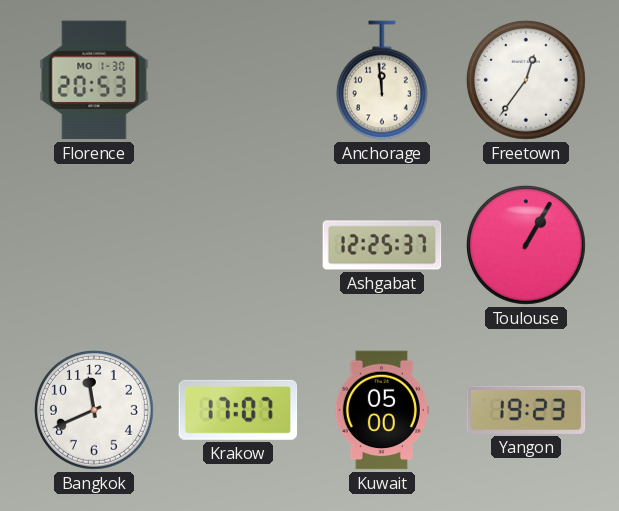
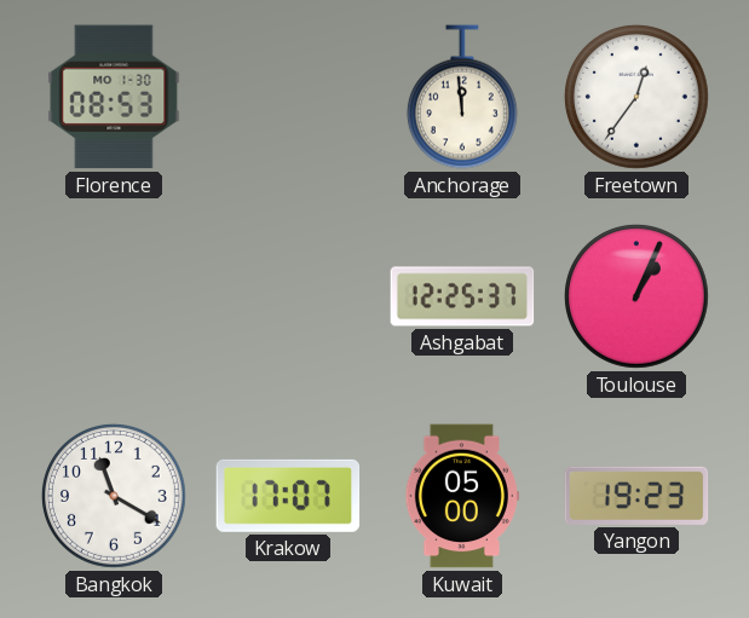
Florence: 20:53 -> 08:53 (114, 97)
Toulouse: 1:05 -> 1:04 (636, 296)
Bangkok: 11:41 -> 11:20 (114, 496)
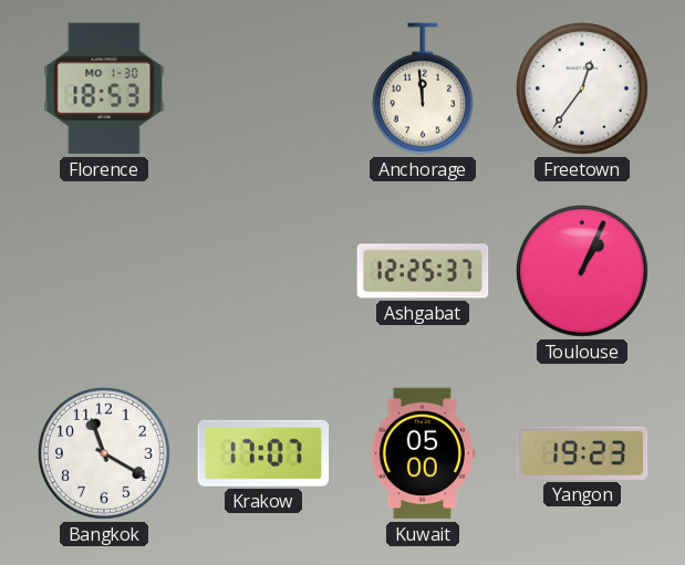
Florence: 08:53 -> 18:53 (104, 88)
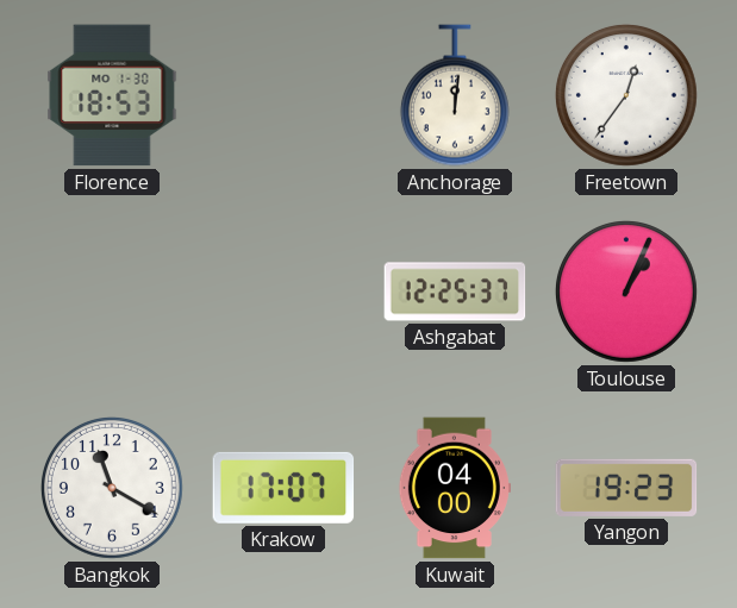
Anchorage: 11:59 -> 12:01 (455, 95)
Kuwait: 05:00 -> 04:00 (455, 488)
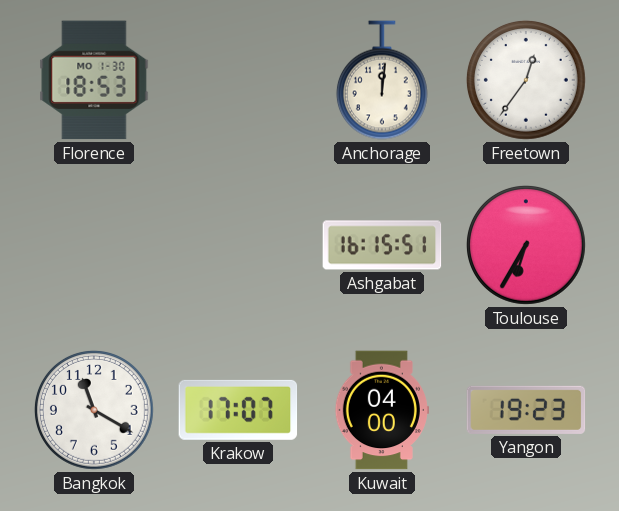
Ashgabat: 12:25 -> 16:15 (382, 245)
Toulouse: 1:04 -> 6:35 (526, 245)
